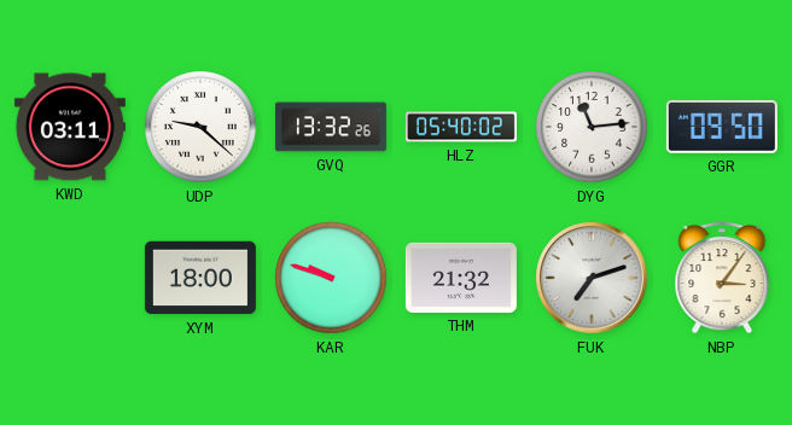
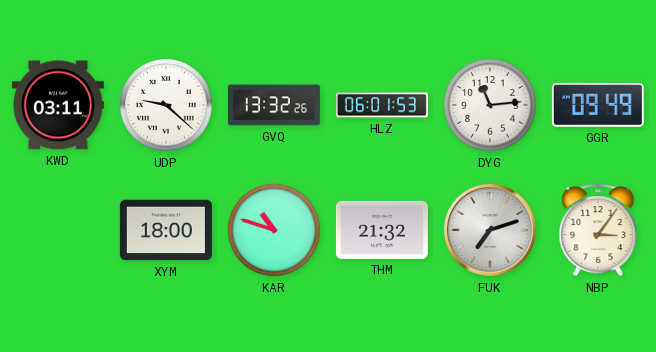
HLZ: 05:40 -> 06:01 (382, 105)
GGR: 09:50 -> 09:49 (598, 105)
KAR: 9:48 -> 10:48 (274, 230)
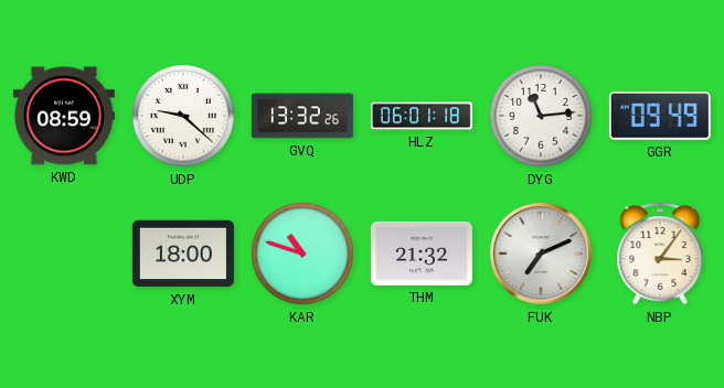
KWD: 03:11 -> 08:59 (64, 116)
HLZ: 06:01:53 -> 06:01:18 (422, 116)
FUK: 7:12 -> 7:11 (541, 254)
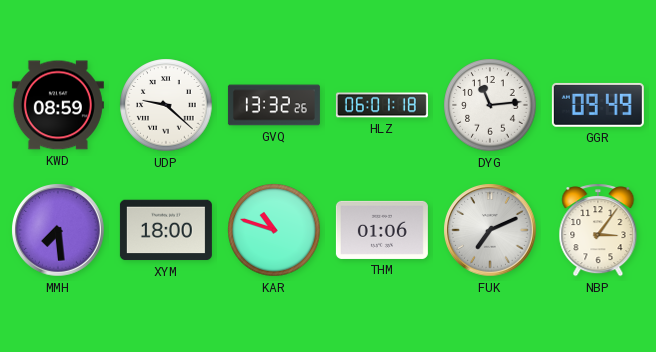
MMH: none -> 7:29 (58, 230)
THM: 21:32 -> 01:06 (382, 230)
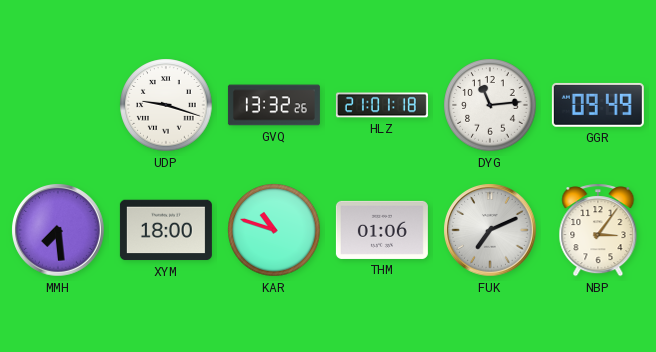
KWD: 08:59 -> none (58, 105)
UDP: 9:22 -> 9:18 (166, 105)
HLZ: 06:01 -> 21:01 (382, 105)
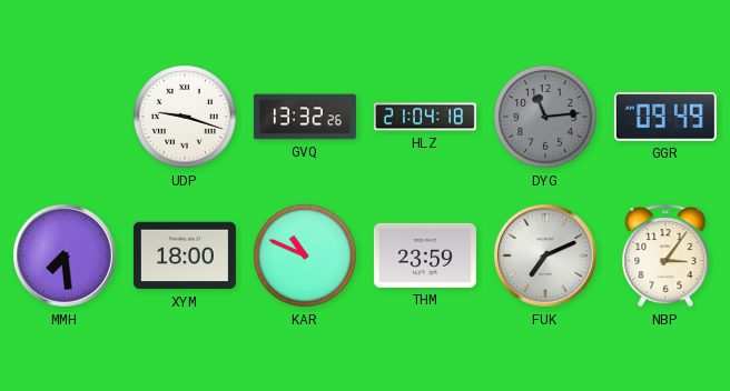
HLZ: 21:01 -> 21:04 (425, 117)
DYG dial: white -> grey (545, 117)
KAR: 10:48 -> 10:49 (305, 255)
THM: 01:06 -> 23:59 (425, 255)
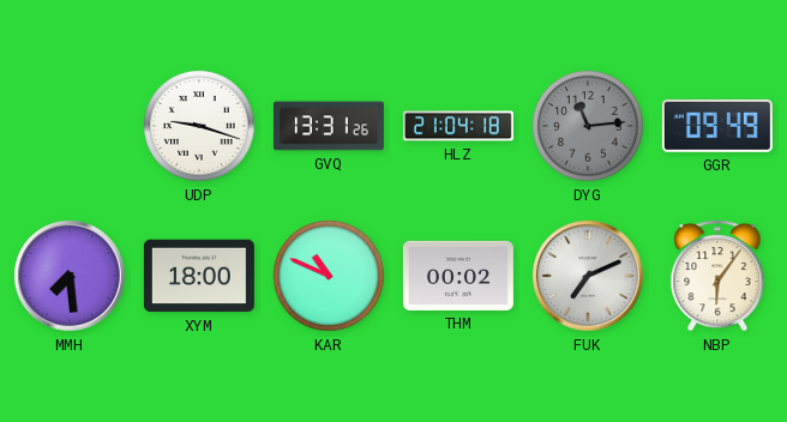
GVQ: 13:32 -> 13:31 (329, 126)
THM: 23:59 -> 00:02 (458, 276)
NBP: 3:06 -> 6:06 (717, 276)
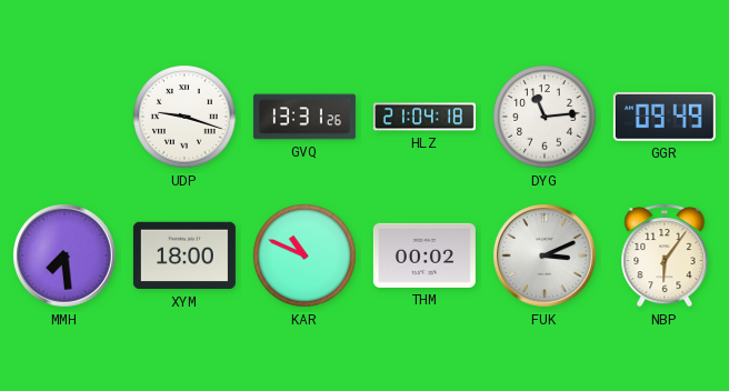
DYG dial: grey -> white (545, 117)
FUK: 7:11 -> 3:11 (545, 255)
